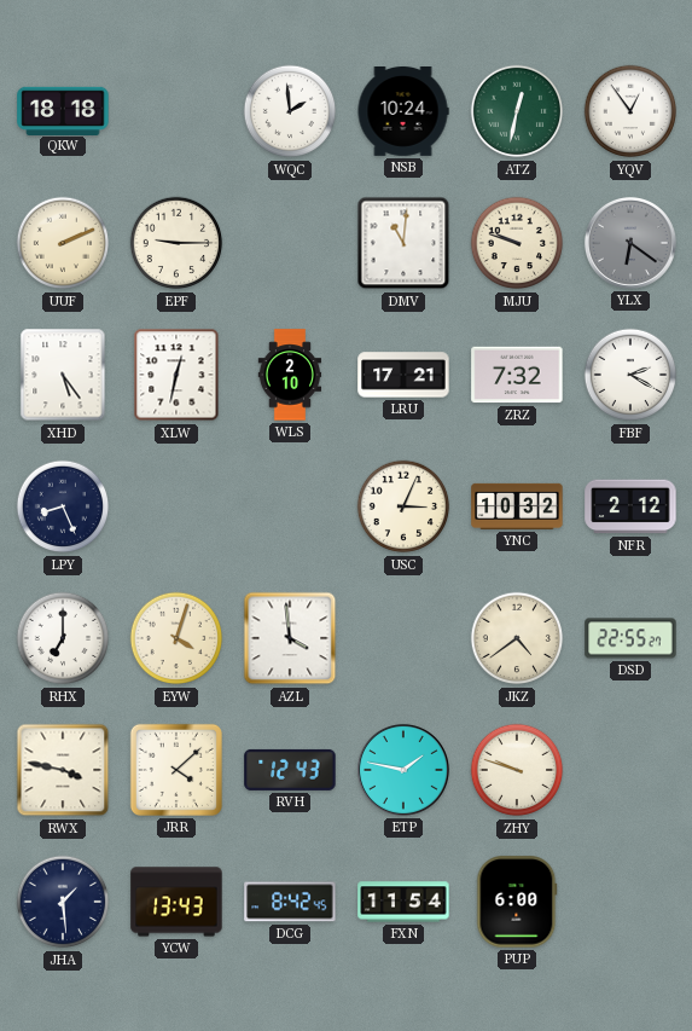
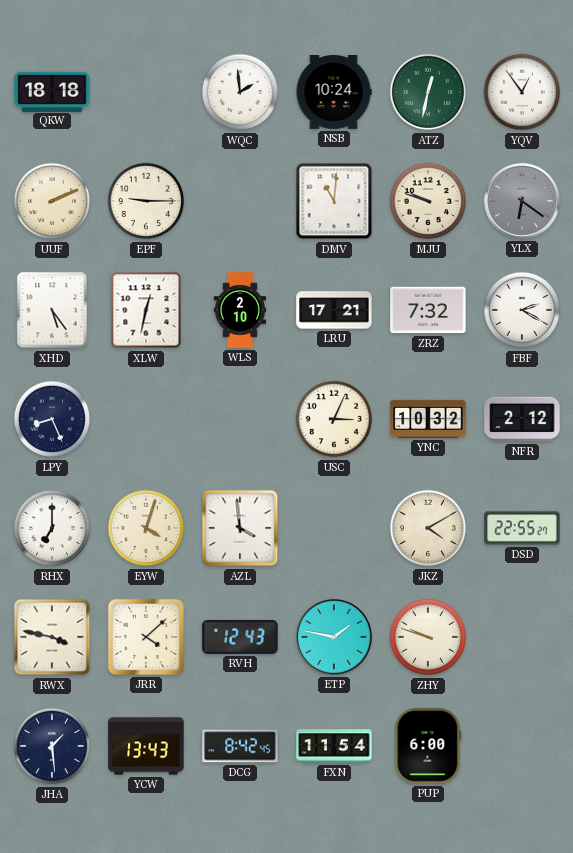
JKZ: 4:39 -> 4:10 (428, 528)
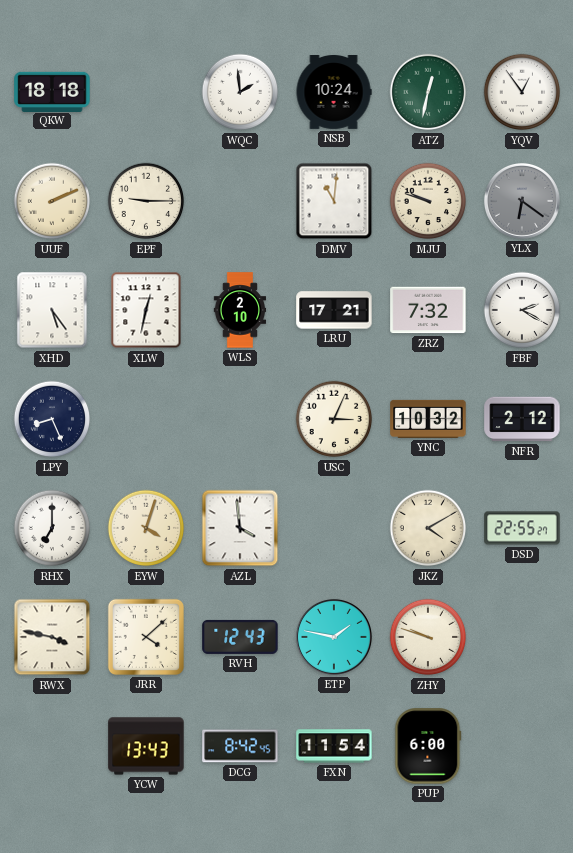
JHA: 1:29 -> none (52, 746)
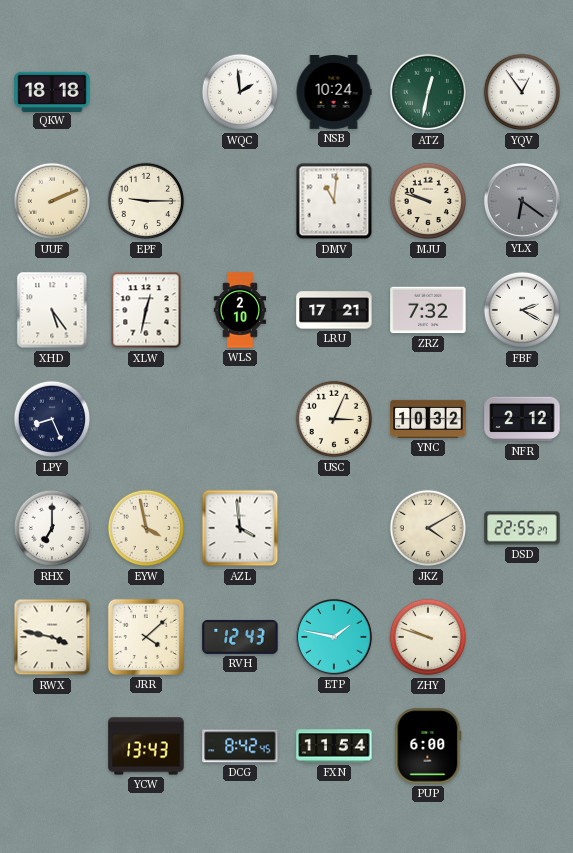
EYW: 4:03 -> 3:58 (146, 528)
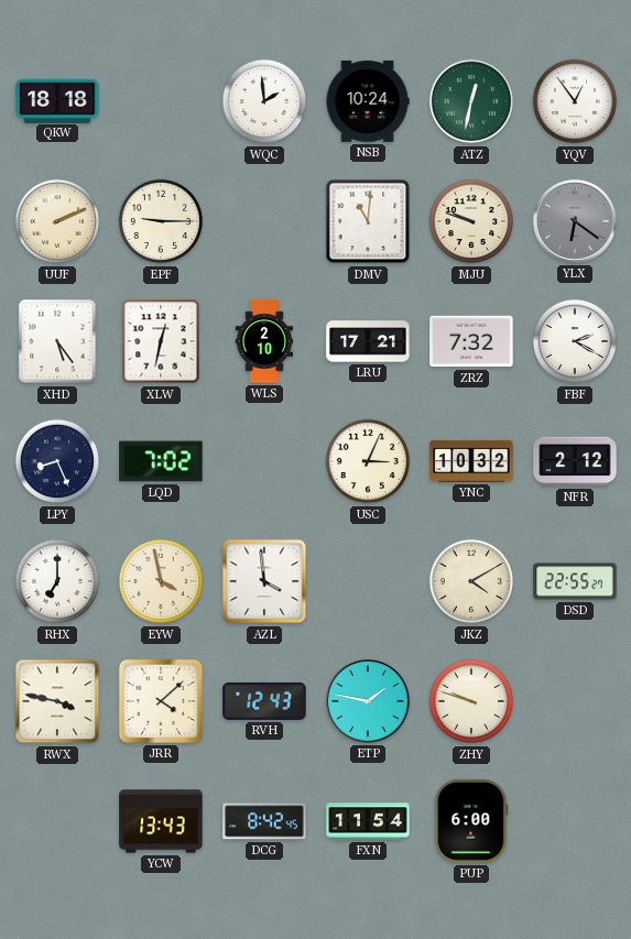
LQD: none -> 7:02 (161, 461)
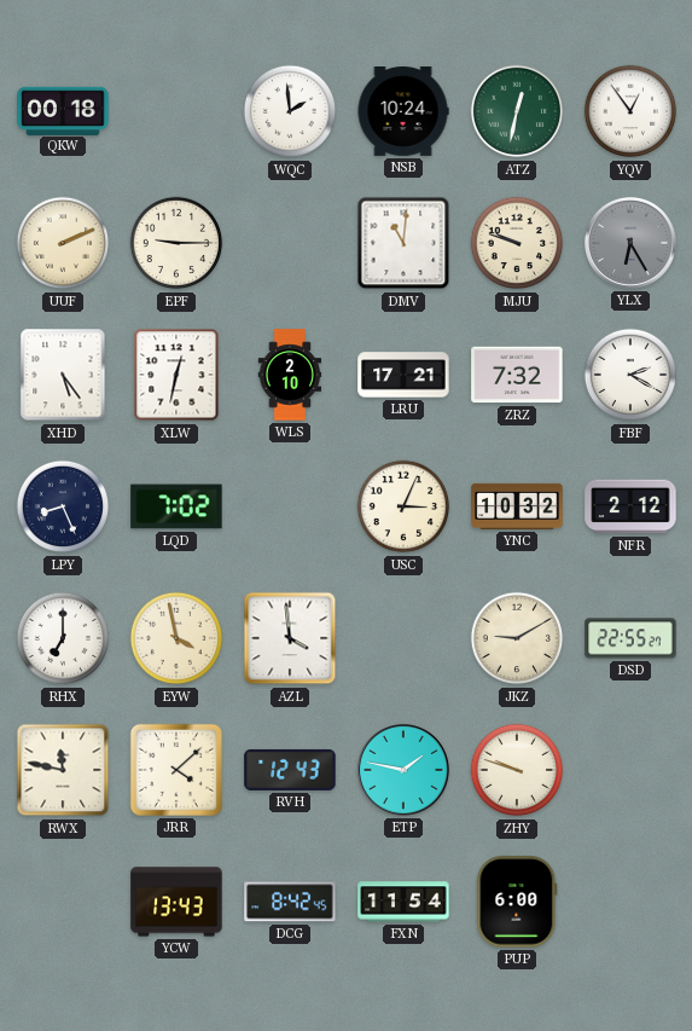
QKW: 18:18 -> 00:18 (63, 110)
YLX: 6:21 -> 6:25 (630, 243)
JKZ: 4:10 -> 9:10 (517, 638)
RWX: 3:47 -> 11:47 (63, 770)
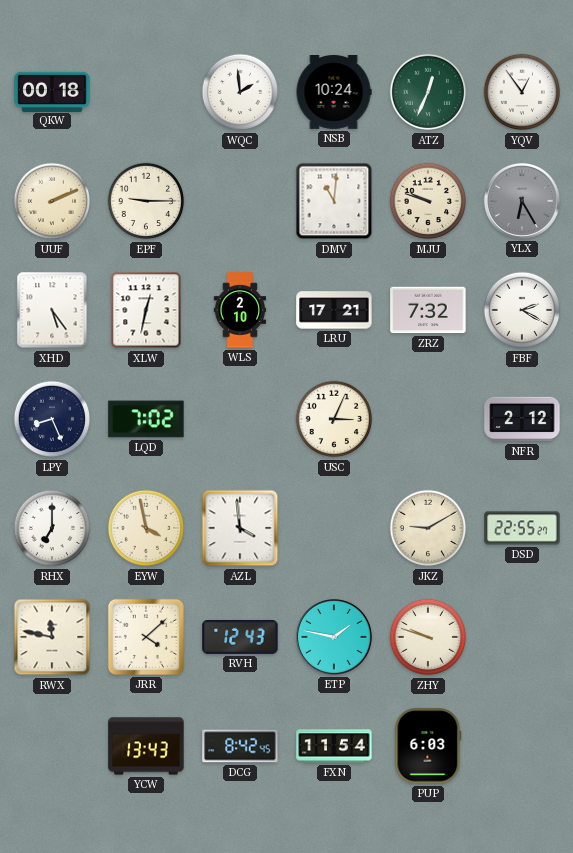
ATZ: 12:32 -> 12:34 (428, 92)
YNC: 10:32 -> none (517, 506)
PUP: 6:00 -> 6:03 (428, 746)
